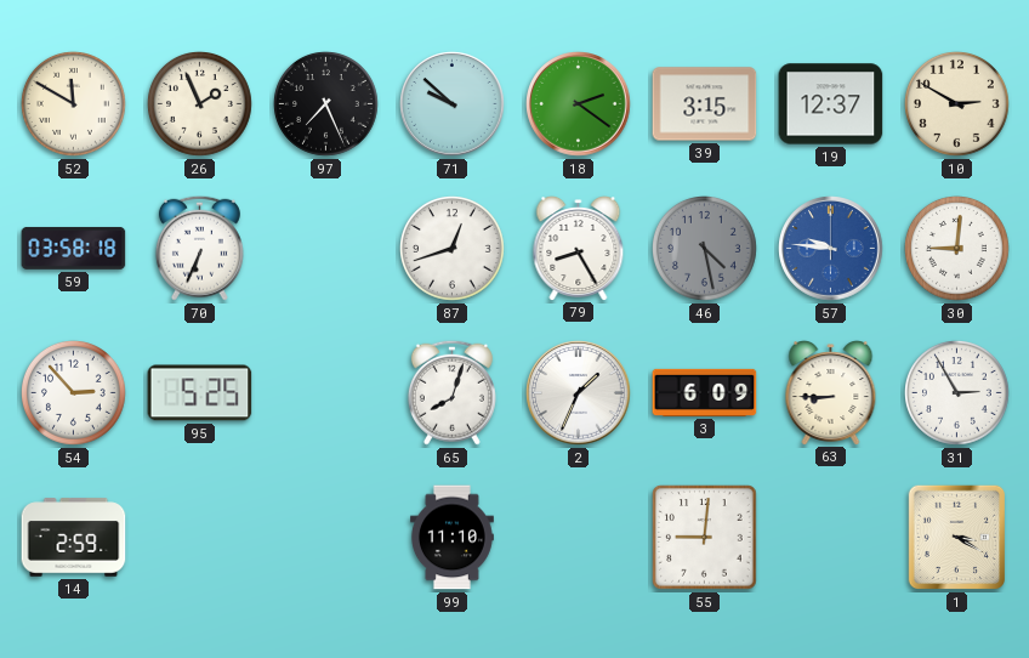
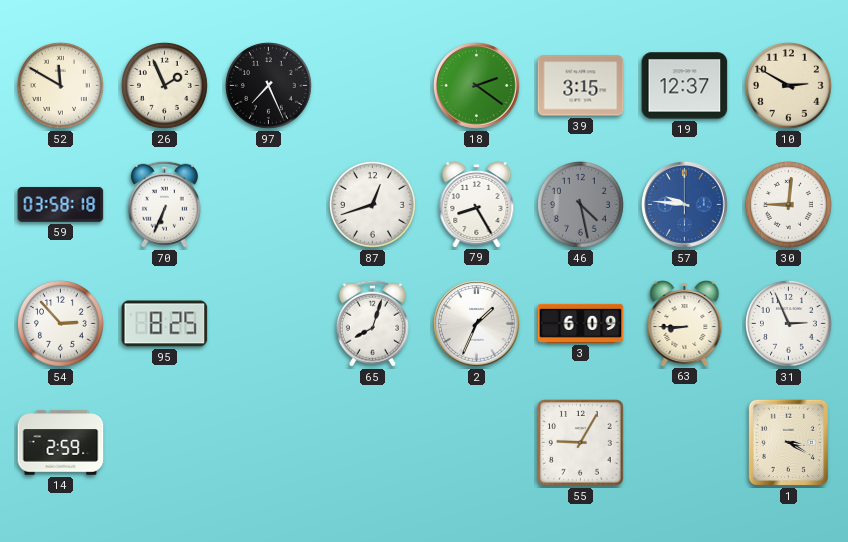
71: 9:52 -> none (453, 104)
95: 5:25 -> 8:25 (165, 324)
31: 2:55 -> 2:56 (789, 324)
99: 11:10 -> none (451, 538)
55: 9:01 -> 9:05 (581, 443)
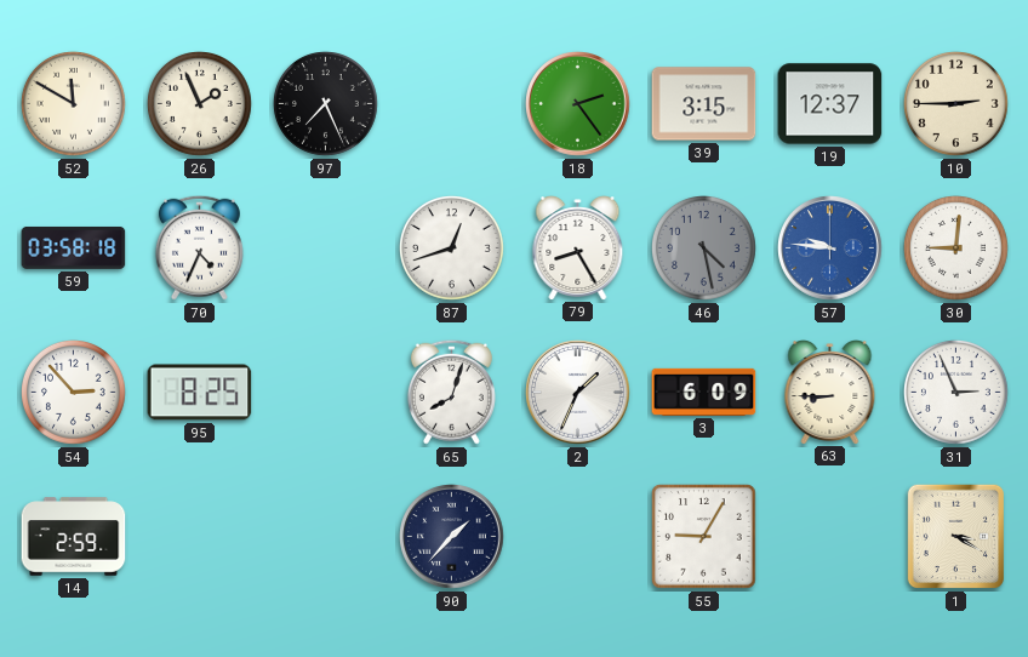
18: 2:21 -> 2:24 (578, 104)
10: 2:50 -> 2:45 (956, 104)
70: 6:34 -> 4:34 (199, 247)
90: none -> 1:37 (452, 537)
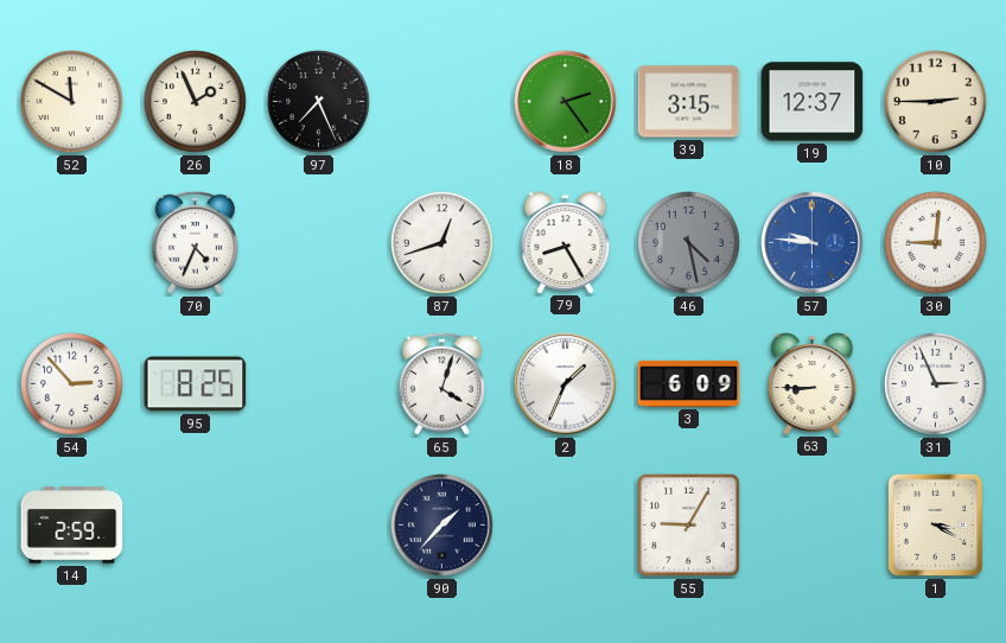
59: 03:58 -> none (74, 247)
65: 8:03 -> 4:03 (441, 383)
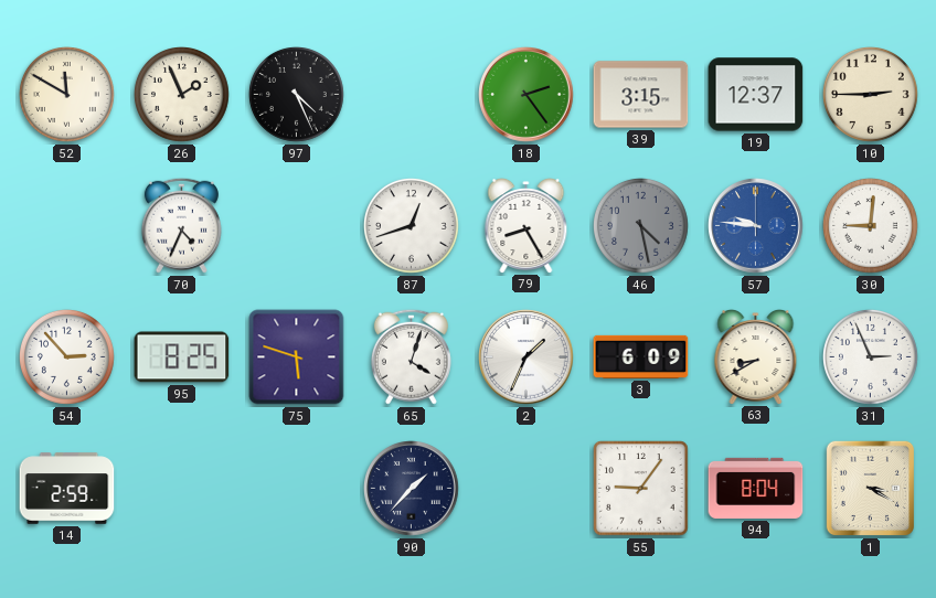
97: 7:26 -> 4:26 (297, 95)
75: none -> 5:48 (297, 357)
63: 8:45 -> 8:40 (756, 357)
55: 9:05 -> 9:06 (641, 489)
94: none -> 8:04 (756, 488)
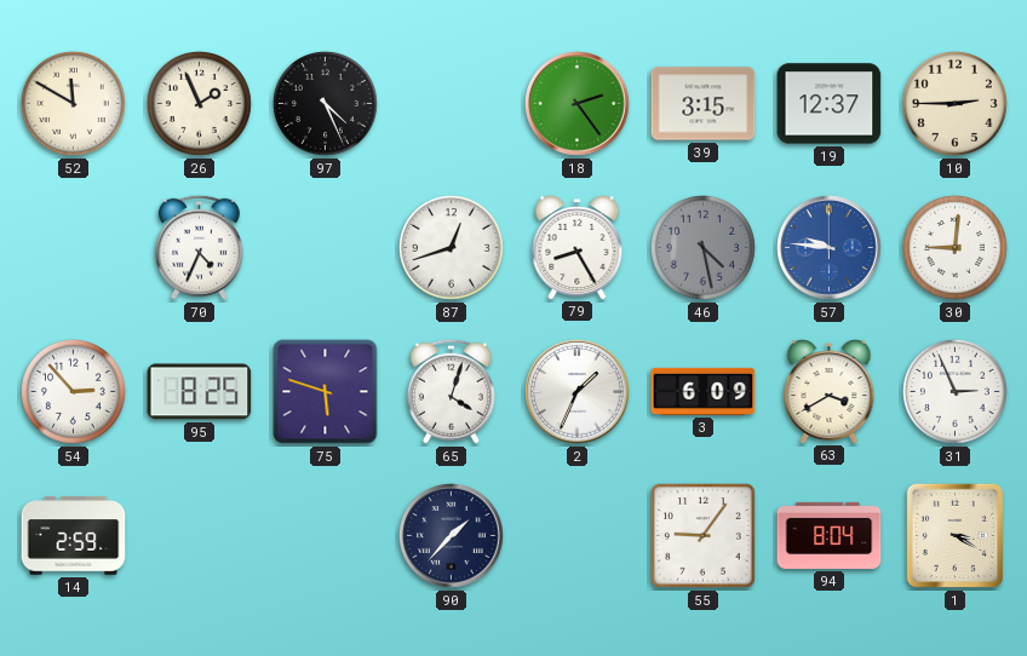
63: 8:40 -> 3:40 (830, 392)
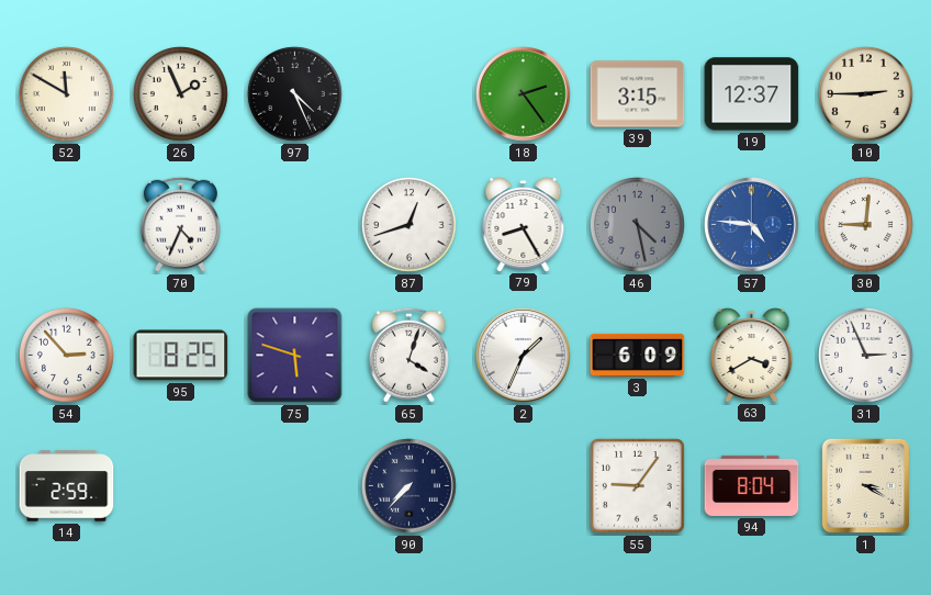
57: 9:46 -> 4:46 (752, 225)
90: 1:37 -> 7:37 (410, 486)
